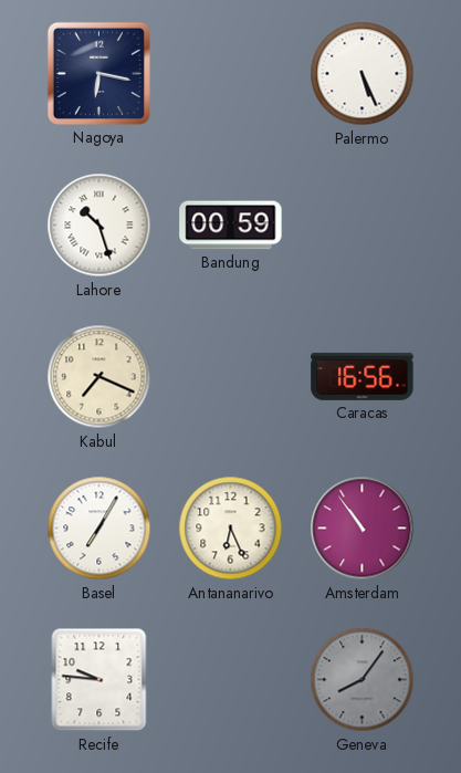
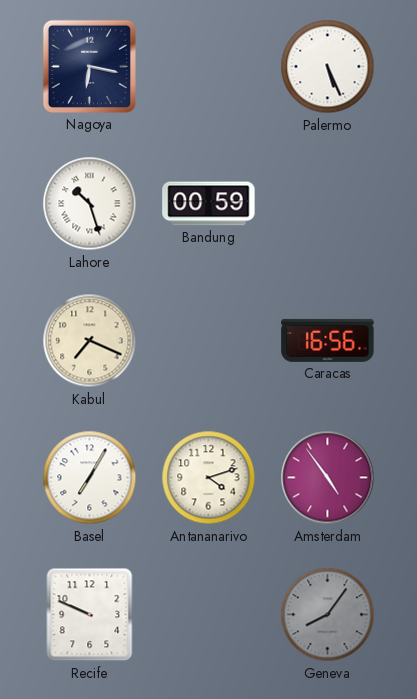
Antananarivo: 6:26 -> 4:12 (209, 478)
Amsterdam: 10:54 -> 4:54 (328, 478)
Recife: 9:46 -> 9:49 (90, 615)
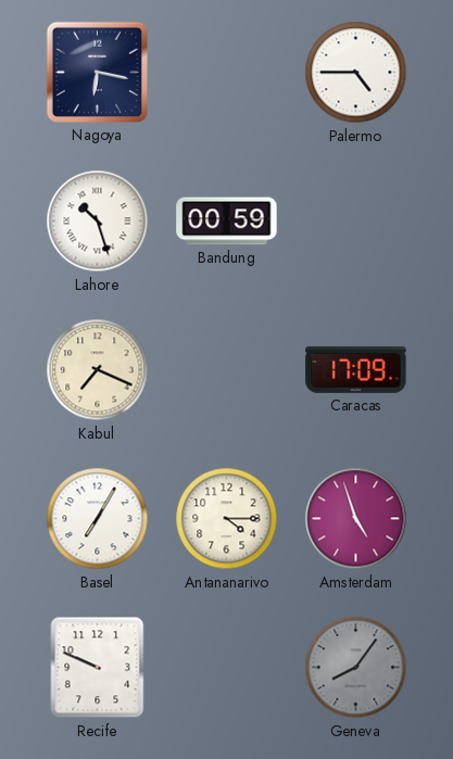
Palermo: 5:26 -> 4:45 (356, 73)
Caracas: 16:56 -> 17:09 (356, 369)
Antananarivo: 4:12 -> 4:15 (227, 519)
Amsterdam: 4:54 -> 4:57 (356, 519)
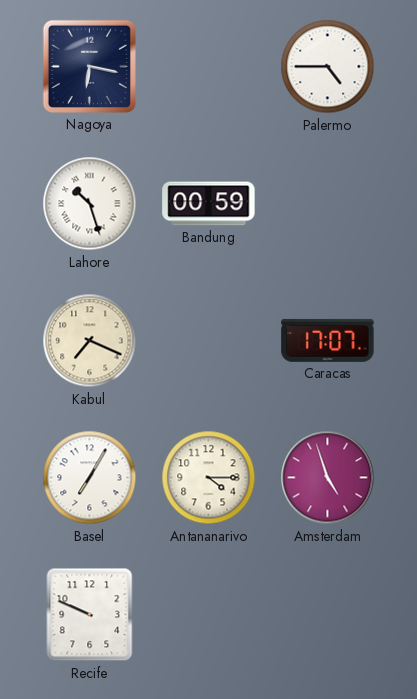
Caracas: 17:09 -> 17:07 (328, 340)
Geneva: 8:06 -> none (356, 668)
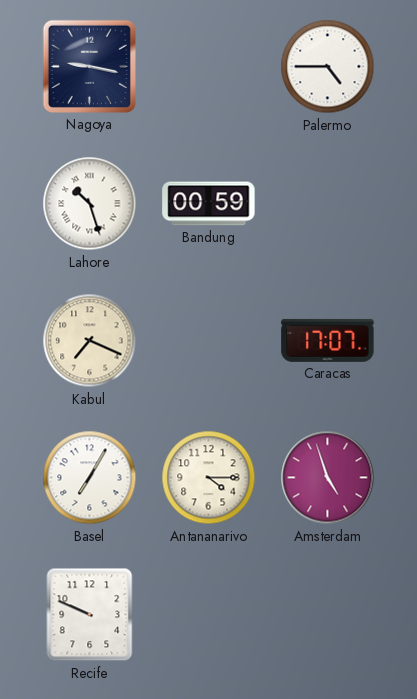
Nagoya: 6:17 -> 9:17 (89, 66)
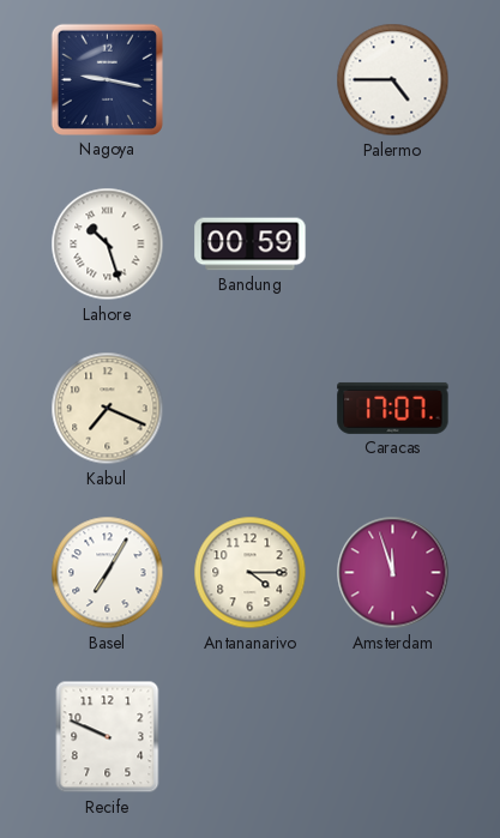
Amsterdam: 4:57 -> 11:57 (393, 573)
